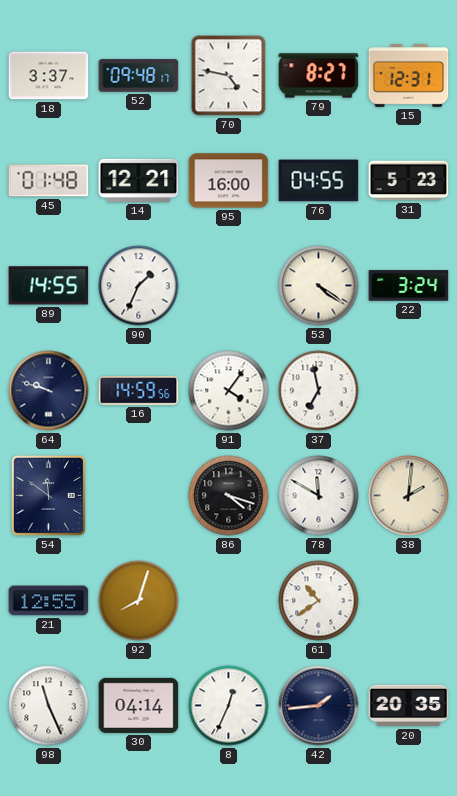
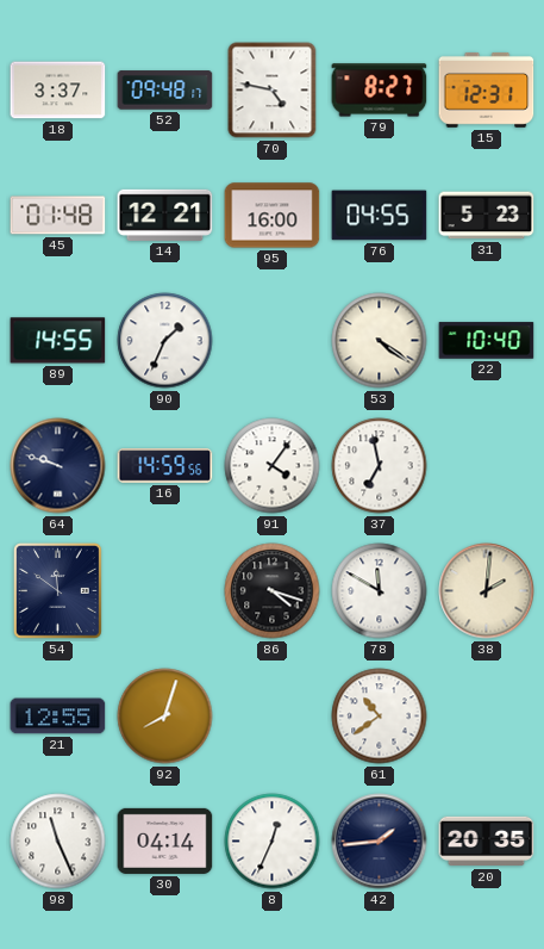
22: 3:24 -> 10:40 (487, 341)
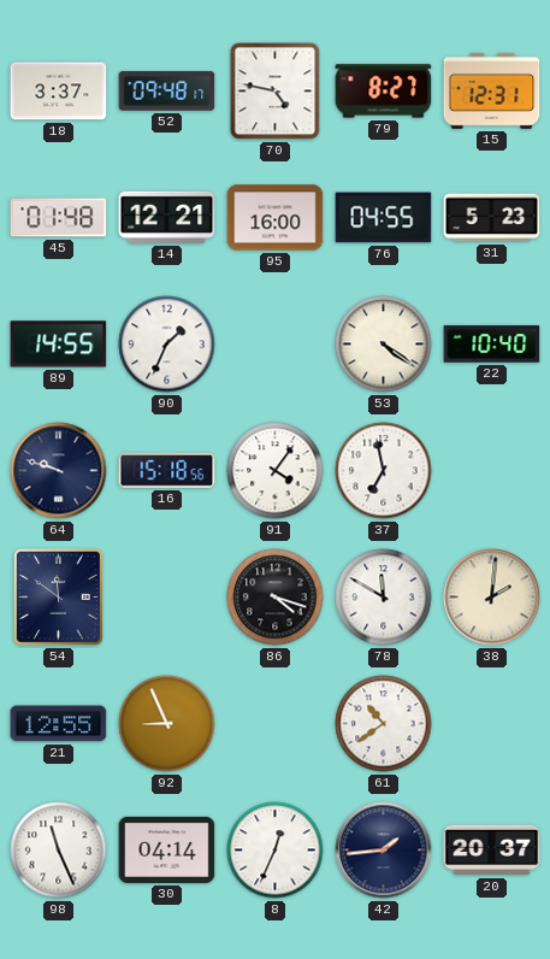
16: 14:59 -> 15:18 (167, 471)
92: 8:03 -> 8:56 (167, 724)
20: 20:35 -> 20:37 (492, 851)
